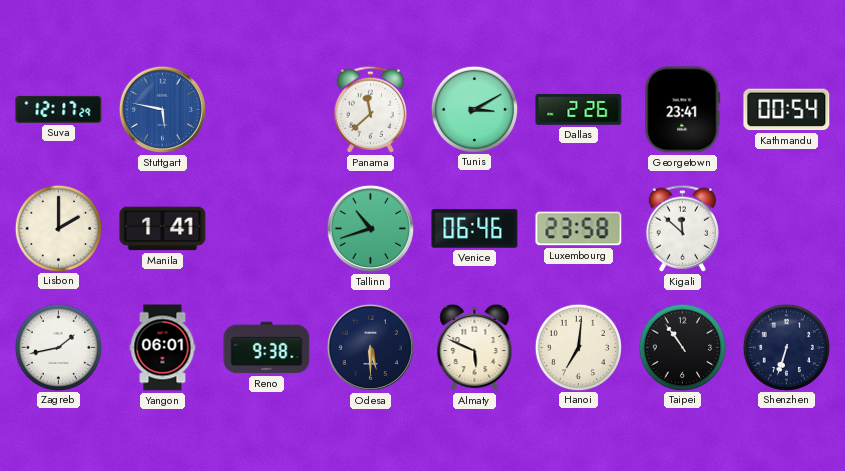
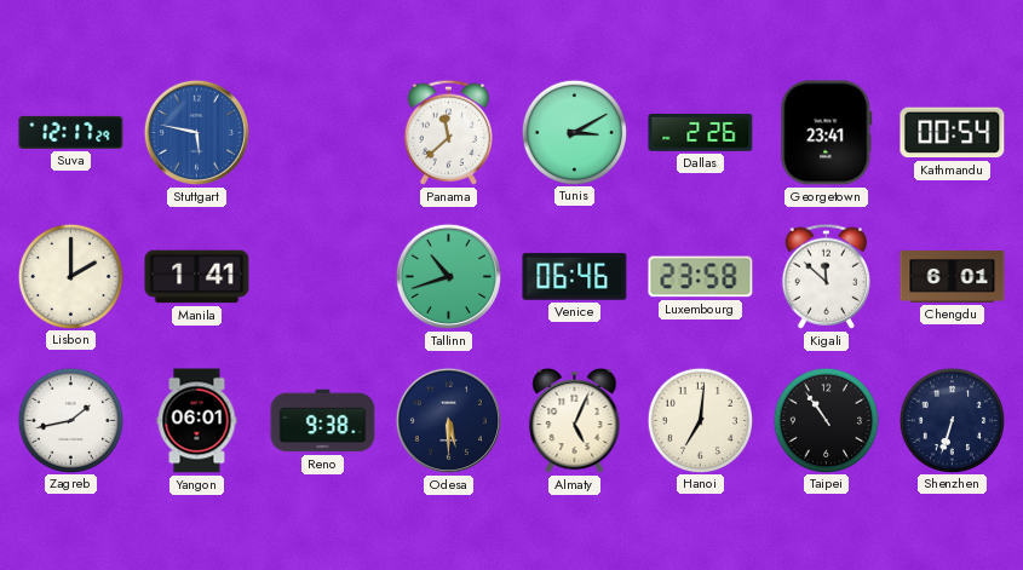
Chengdu: none -> 6:01 (953, 277)
Almaty: 5:49 -> 5:04 (575, 421)
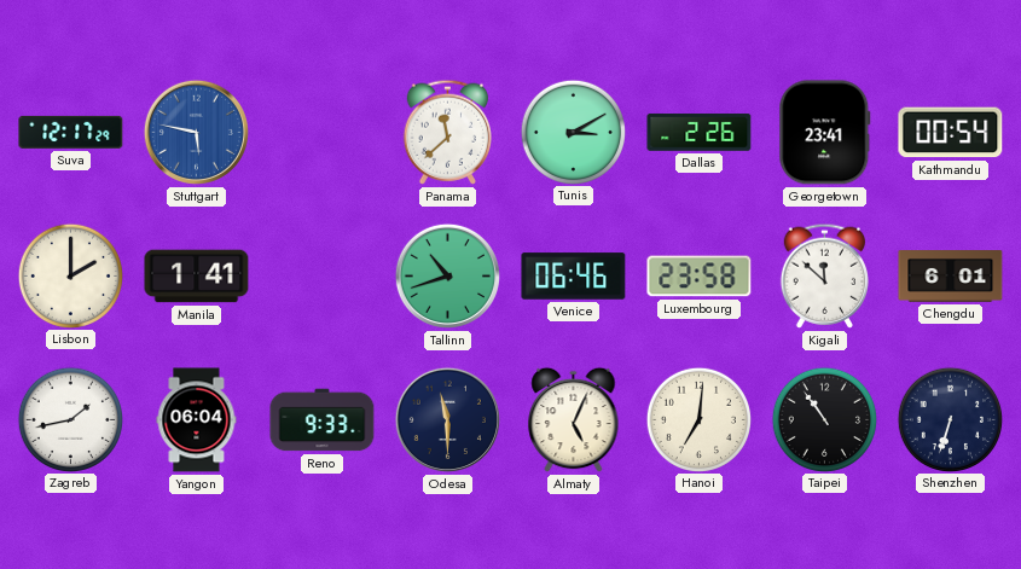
Yangon: 06:01 -> 06:04 (197, 420)
Reno: 9:38 -> 9:33 (323, 420)
Odesa: 5:30 -> 11:30 (447, 419)
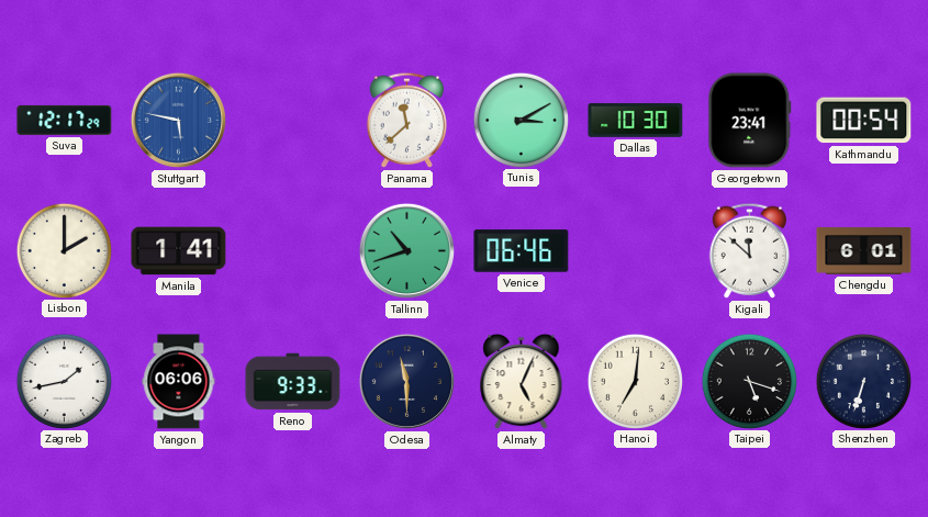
Dallas: 2:26 -> 10:30 (636, 120)
Luxembourg: 23:58 -> none (700, 277)
Yangon: 06:04 -> 06:06 (179, 382)
Taipei: 10:54 -> 5:18 (749, 381)
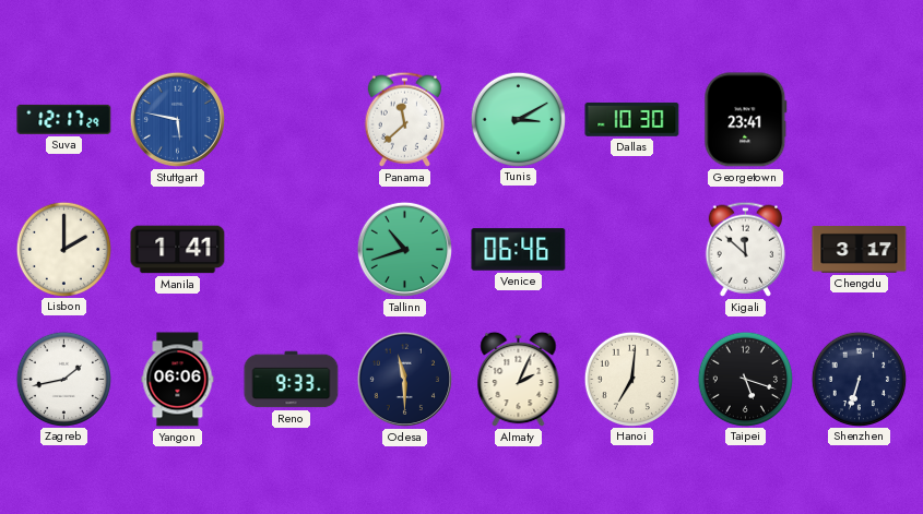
Kathmandu: 00:54 -> none (864, 121)
Chengdu: 6:01 -> 3:17 (860, 250)
Almaty: 5:04 -> 2:04 (519, 380)
